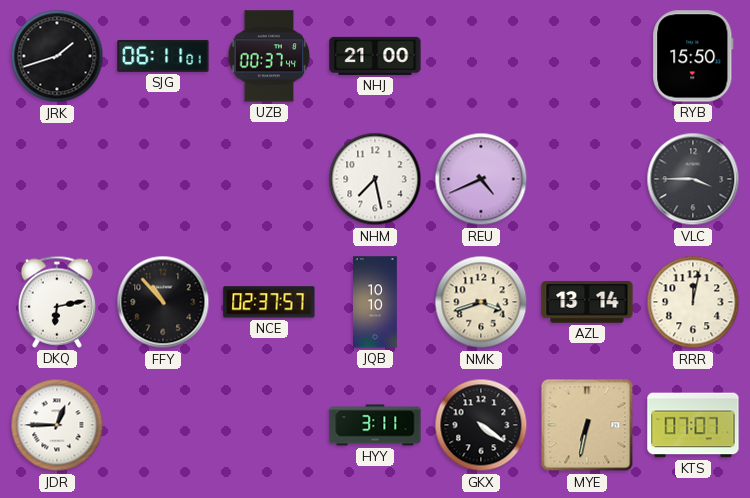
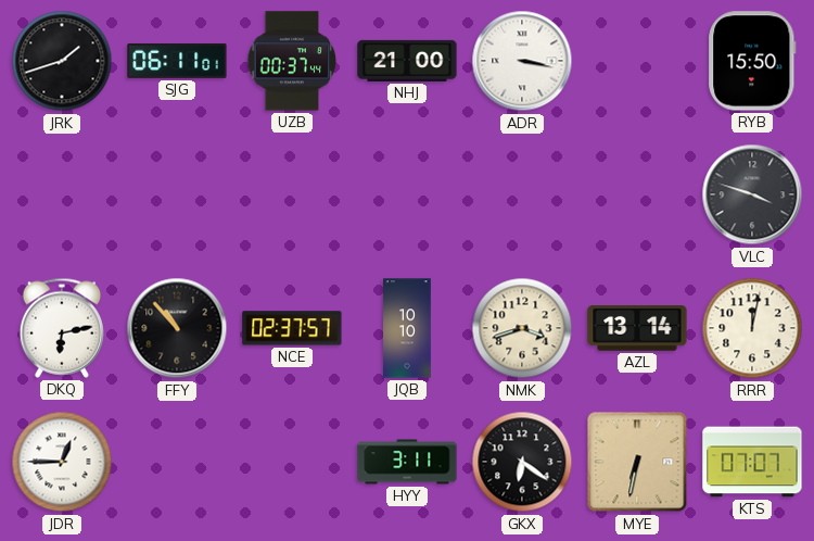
ADR: none -> 3:17 (522, 61)
NHM: 7:28 -> none (375, 179)
REU: 4:41 -> none (481, 179)
VLC: 3:45 -> 3:48 (752, 194)
GKX: 4:21 -> 6:21 (522, 462)
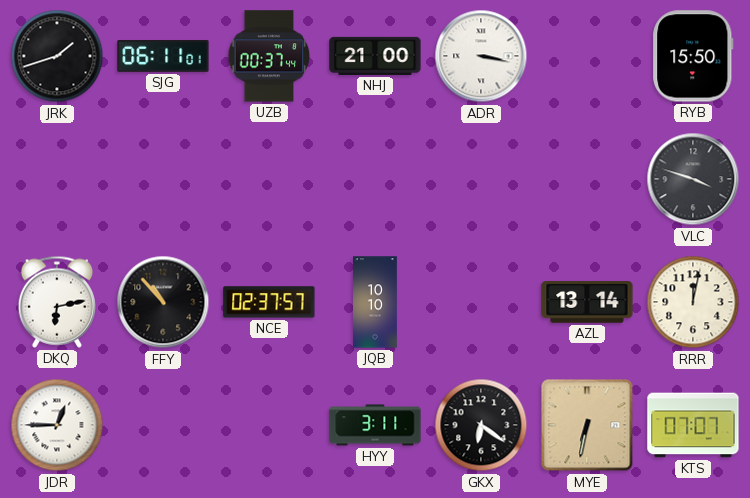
NMK: 3:42 -> none (522, 328)
